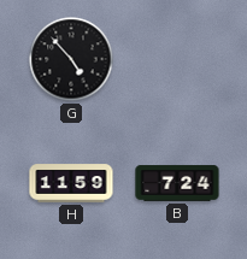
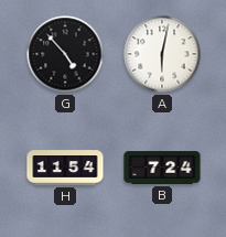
A: none -> 6:02 (162, 54)
H: 11:59 -> 11:54 (65, 168)
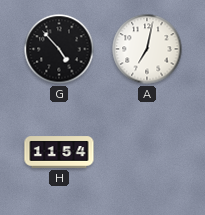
A: 6:02 -> 7:02 (147, 49)
B: 7:24 -> none (162, 168)
